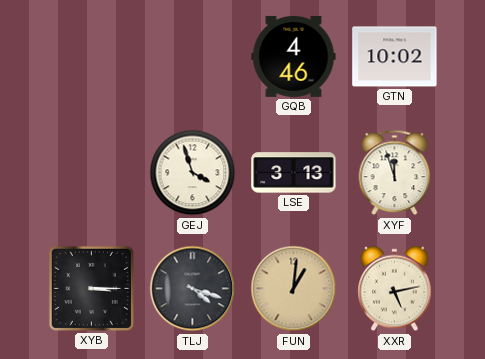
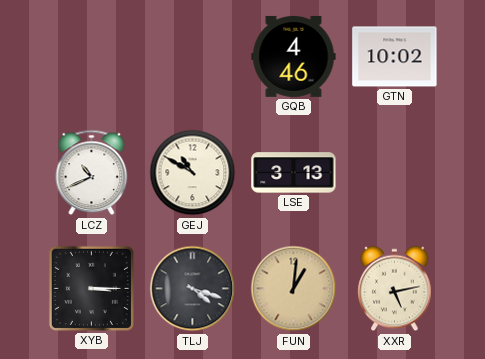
LCZ: none -> 10:41 (92, 173)
GEJ: 3:57 -> 10:50 (193, 173)
XYF: 11:57 -> none (395, 173)
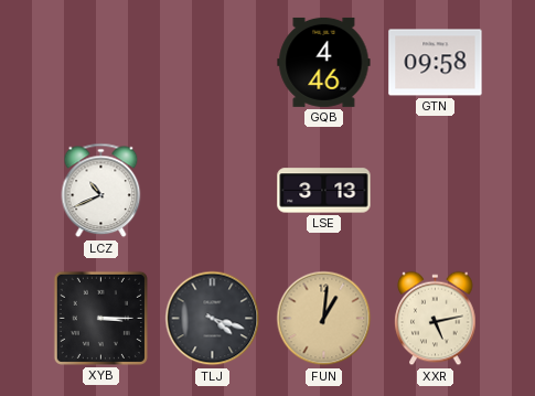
GTN: 10:02 -> 09:58 (436, 63)
GEJ: 10:50 -> none (193, 173)
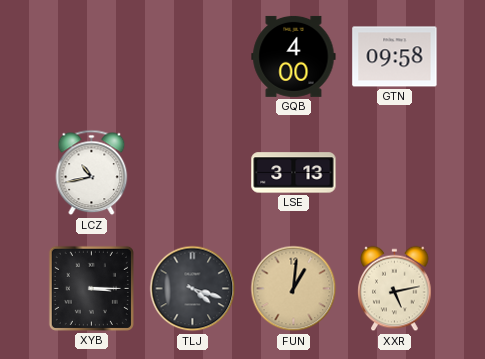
GQB: 4:46 -> 4:00 (294, 56)
LCZ: 10:41 -> 10:43 (92, 173)
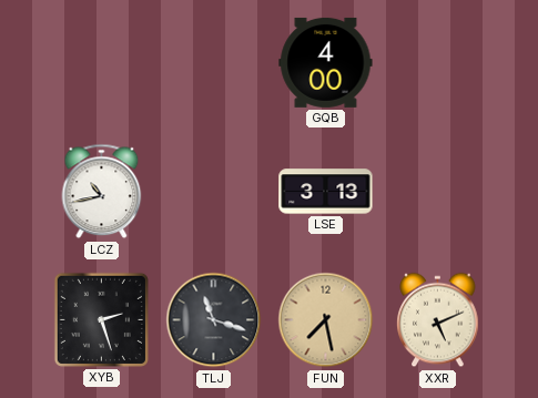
GTN: 09:58 -> none (395, 57)
XYB: 3:15 -> 2:27 (101, 319)
TLJ: 4:18 -> 11:18 (214, 320)
FUN: 1:01 -> 7:28 (326, 320)
XXR: 5:13 -> 5:11 (438, 320)
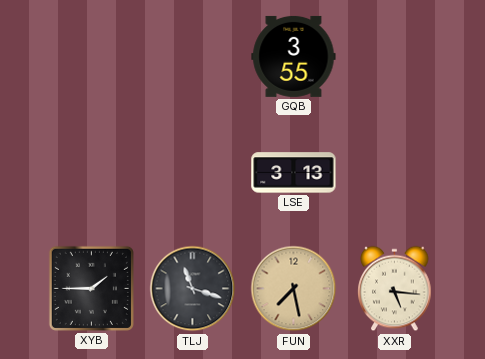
GQB: 4:00 -> 3:55 (294, 56)
LCZ: 10:43 -> none (102, 192)
XYB: 2:27 -> 1:45 (91, 288)
XXR: 5:11 -> 5:16 (395, 289)
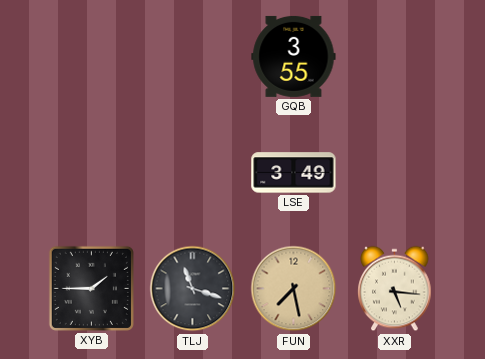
LSE: 3:13 -> 3:49 (294, 173)
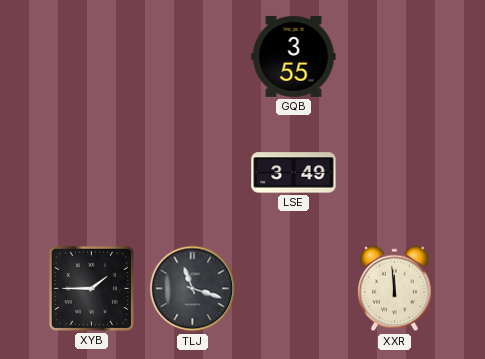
FUN: 7:28 -> none (294, 289)
XXR: 5:16 -> 11:59 (395, 289)
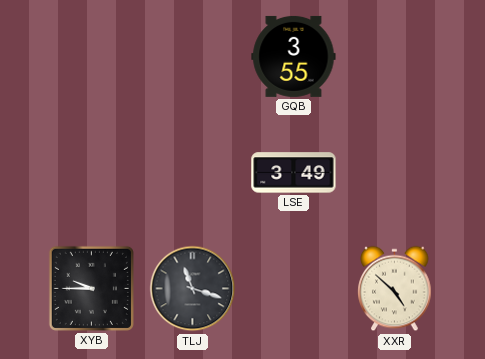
XYB: 1:45 -> 9:45 (91, 288)
XXR: 11:59 -> 4:52 (395, 289)
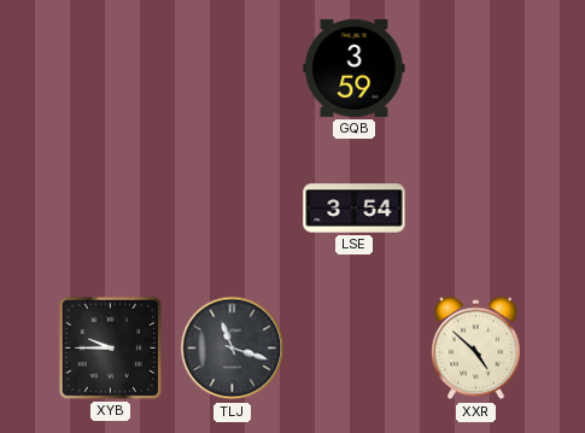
GQB: 3:55 -> 3:59 (355, 68)
LSE: 3:49 -> 3:54 (355, 209)
